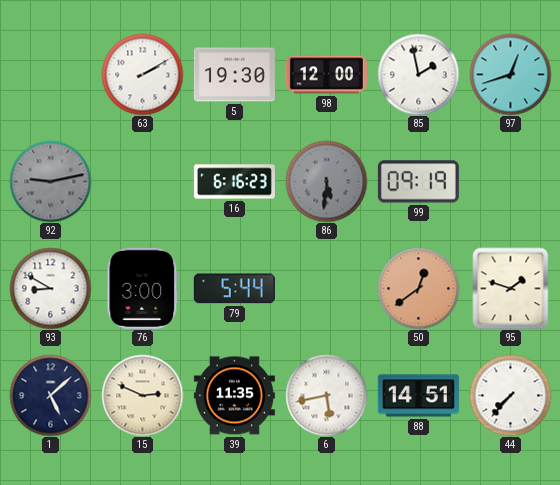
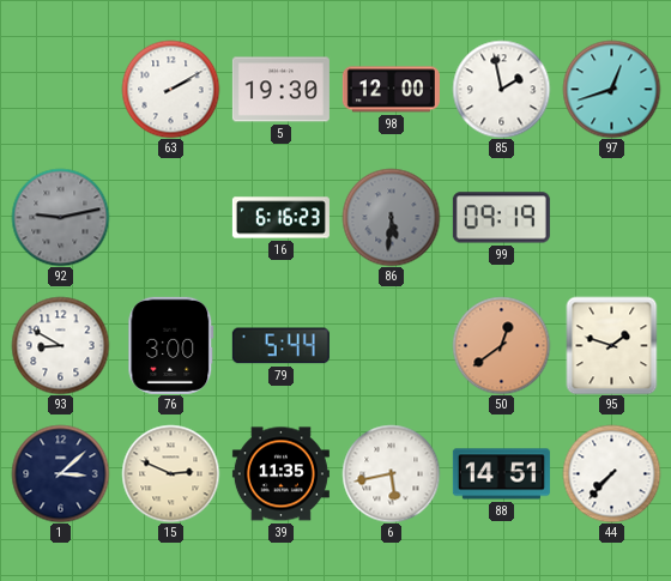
1: 5:08 -> 3:08 (60, 473)
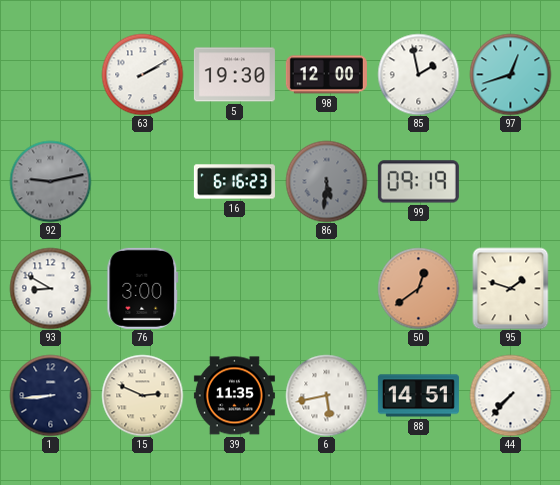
79: 5:44 -> none (280, 346)
1: 3:08 -> 8:44 (50, 395)
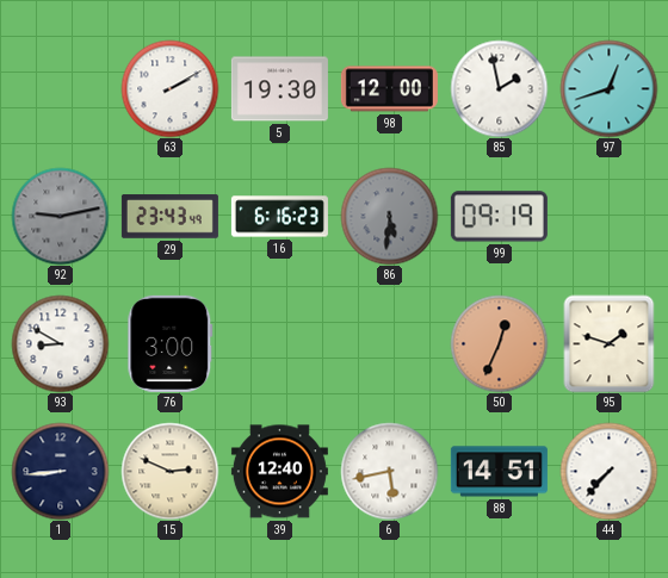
29: none -> 23:43 (169, 217)
50: 12:39 -> 12:34 (499, 343)
39: 11:35 -> 12:40 (279, 472)
